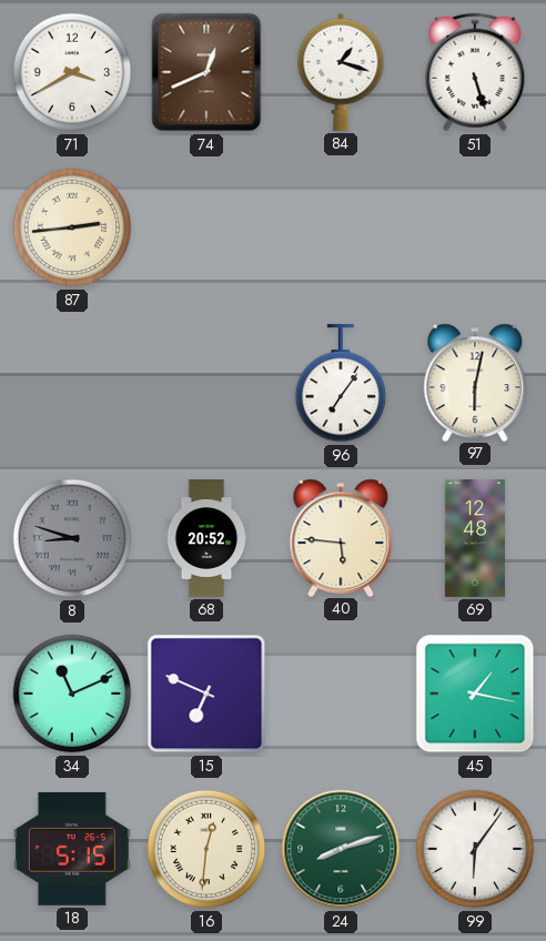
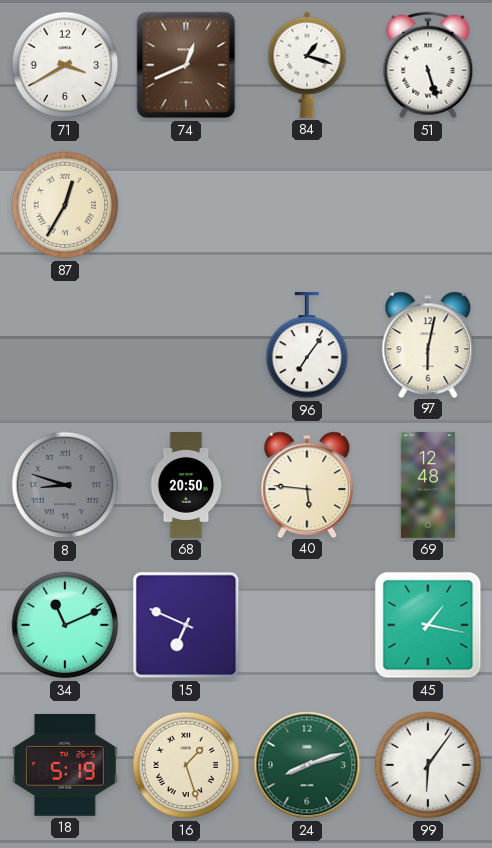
87: 2:44 -> 12:35 (65, 205)
68: 20:52 -> 20:50 (186, 486)
18: 5:15 -> 5:19 (65, 765)
16: 12:31 -> 1:27 (186, 765)
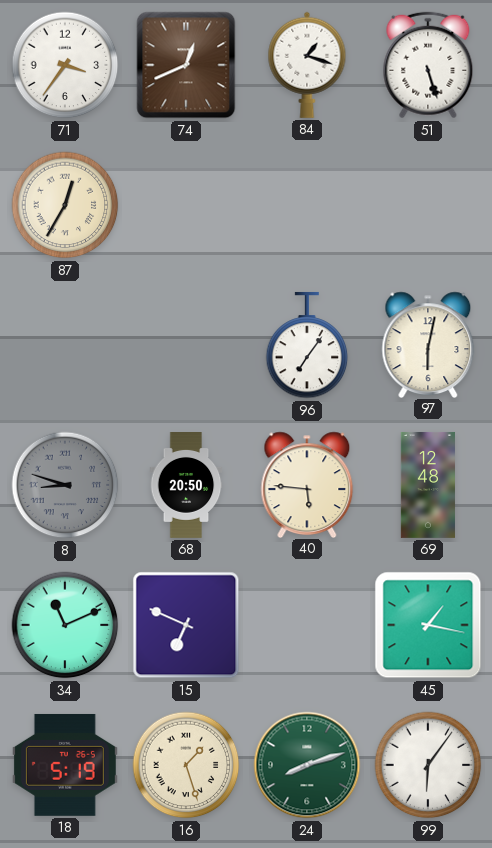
71: 3:40 -> 3:36 (65, 65)
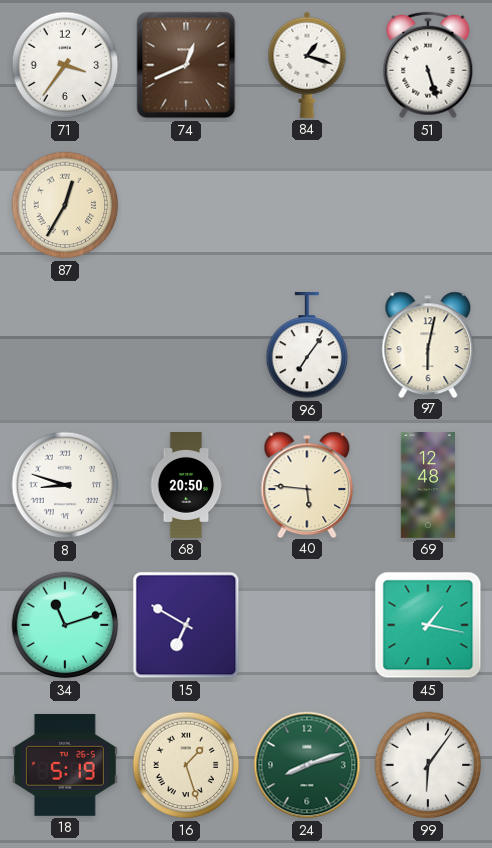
8 dial: grey -> white (65, 485)
34: 11:11 -> 11:12 (65, 625)
15: 6:49 -> 6:50 (186, 625)
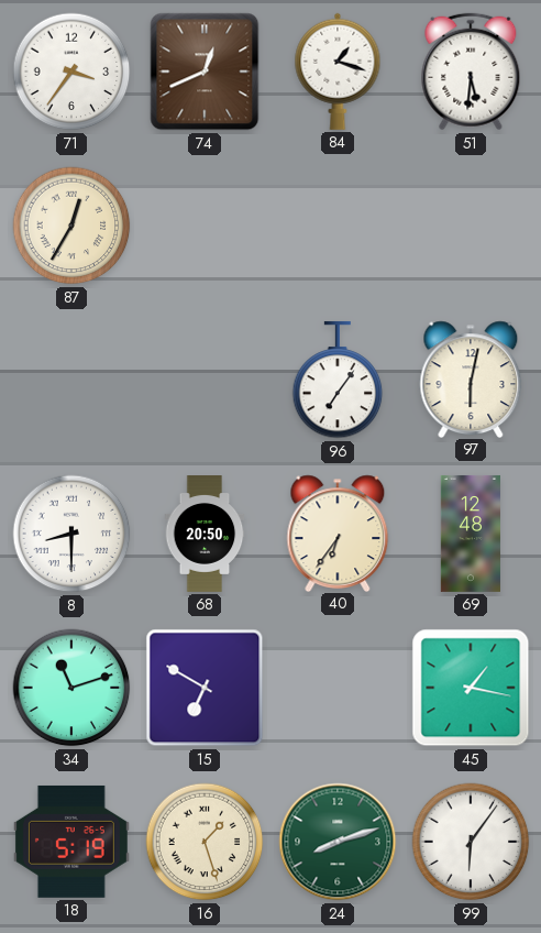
51: 5:27 -> 5:31 (471, 72)
8: 8:48 -> 8:30 (71, 534)
40: 5:46 -> 6:36 (338, 533)
